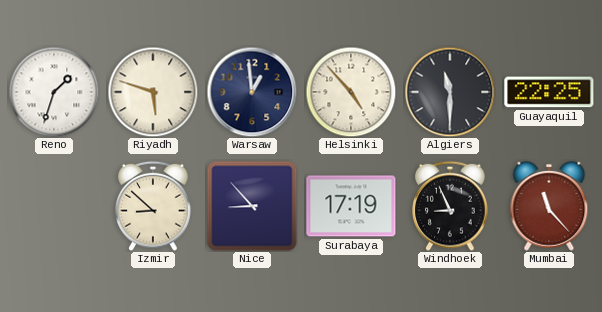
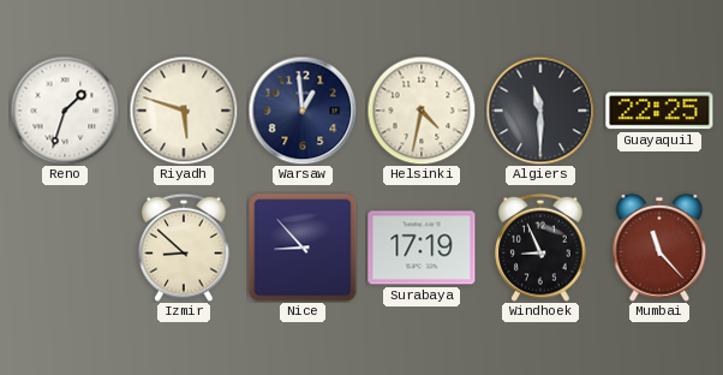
Helsinki: 4:53 -> 4:32 (422, 111)
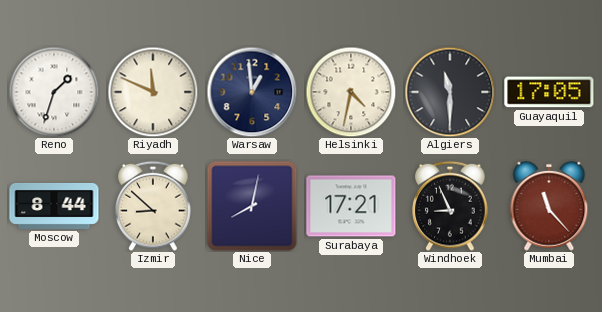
Riyadh: 5:48 -> 11:49 (153, 92)
Guayaquil: 22:25 -> 17:05 (549, 92)
Moscow: none -> 8:44 (54, 206)
Nice: 8:53 -> 8:02 (252, 206)
Surabaya: 17:19 -> 17:21 (351, 206)
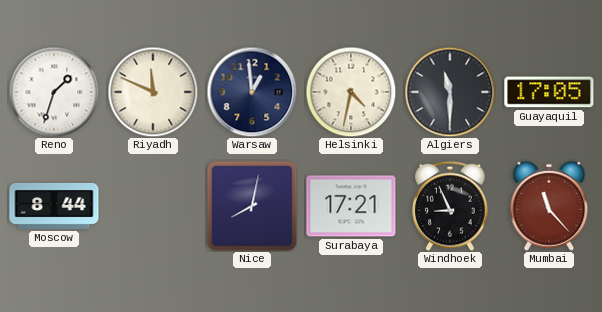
Izmir: 8:52 -> none (153, 206)
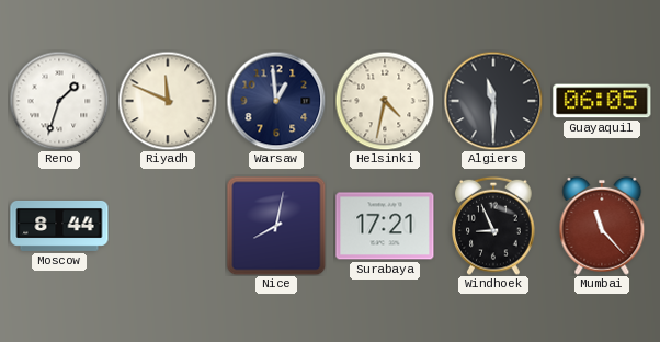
Guayaquil: 17:05 -> 06:05 (602, 101)
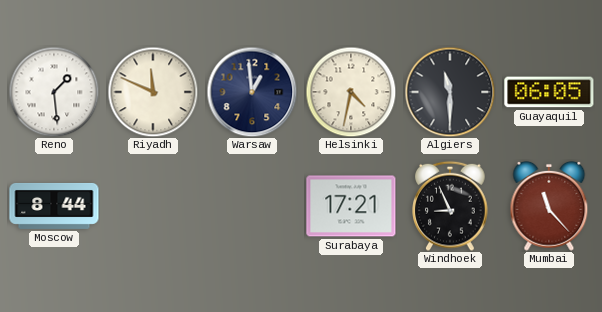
Reno: 1:33 -> 1:29 (54, 92)
Nice: 8:02 -> none (276, 226)
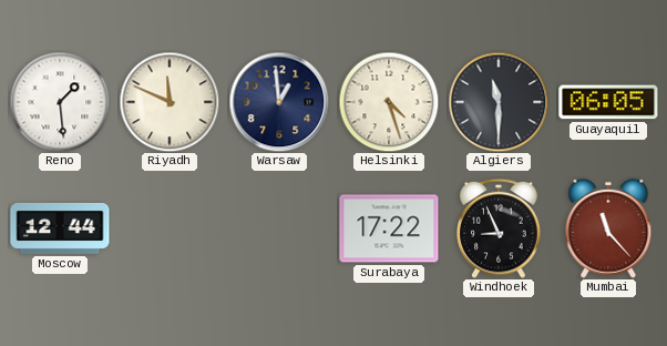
Helsinki: 4:32 -> 4:27 (389, 102)
Moscow: 8:44 -> 12:44 (60, 228)
Surabaya: 17:21 -> 17:22 (389, 228)
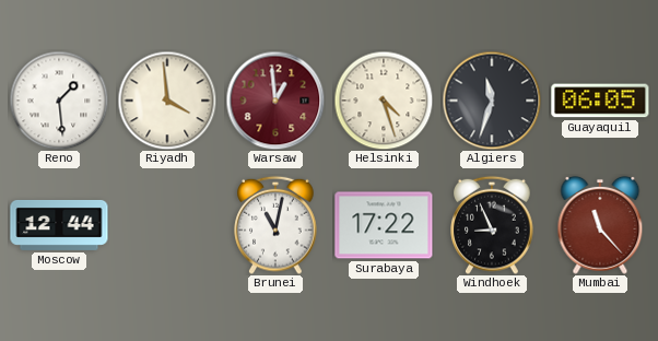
Riyadh: 11:49 -> 3:59 (167, 101)
Warsaw dial: navy -> burgundy (275, 101)
Algiers: 11:30 -> 11:33 (492, 101)
Brunei: none -> 11:02 (275, 225)
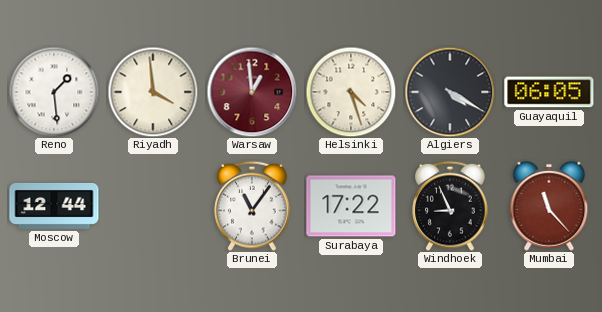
Algiers: 11:33 -> 4:20 (450, 92)
Brunei: 11:02 -> 11:06 (252, 206)
